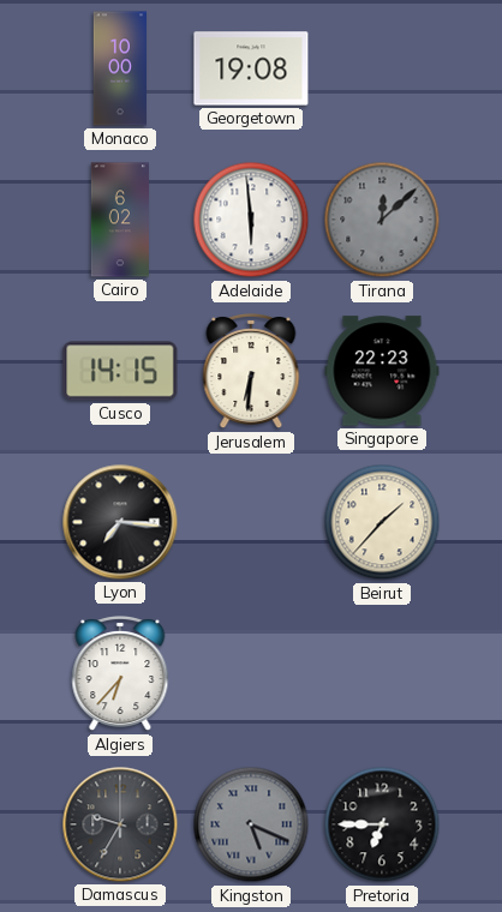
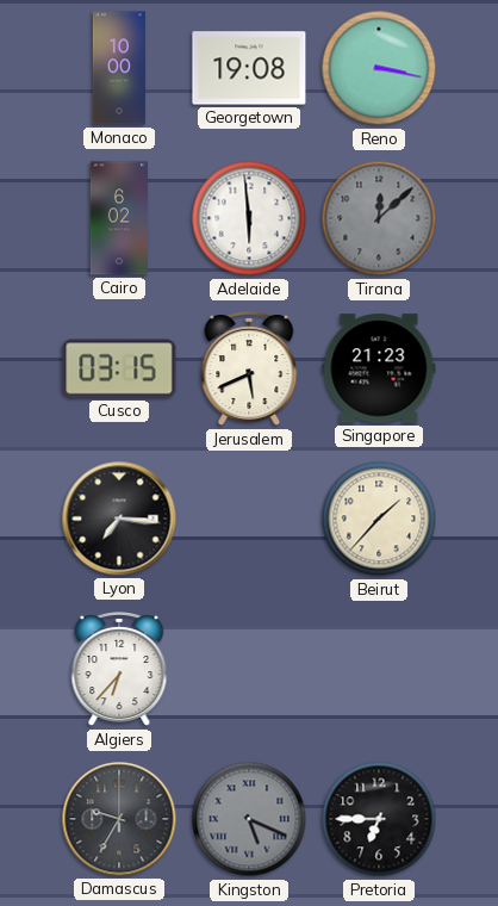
Reno: none -> 3:17 (379, 68)
Cusco: 14:15 -> 03:15 (119, 368)
Jerusalem: 6:31 -> 5:41 (249, 370)
Singapore: 22:23 -> 21:23 (379, 368)
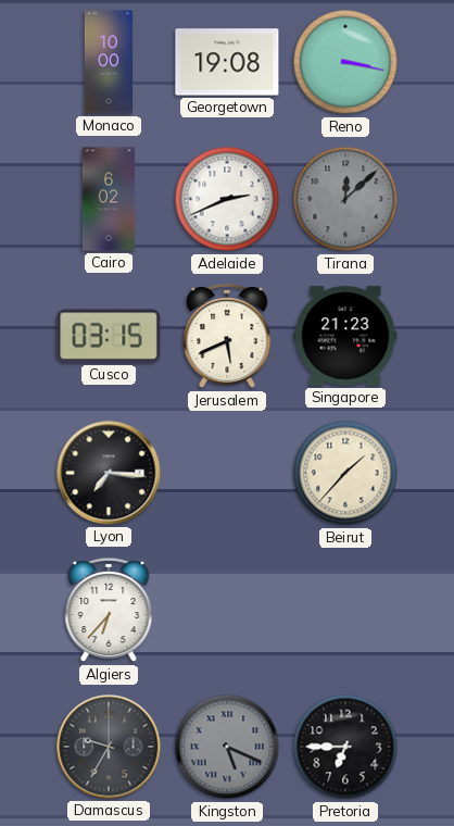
Adelaide: 5:59 -> 2:41 (227, 199)
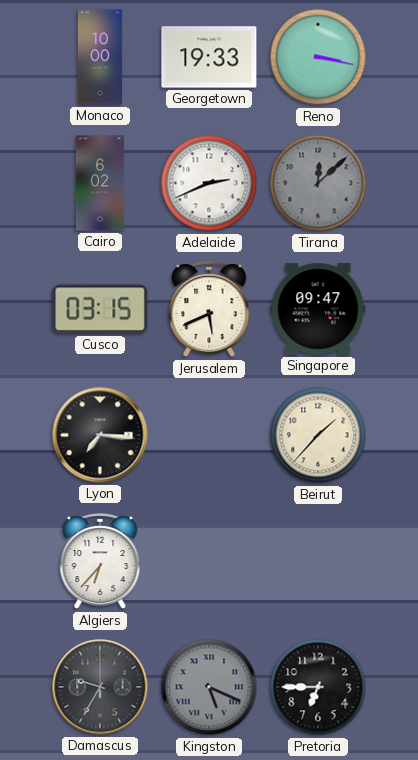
Georgetown: 19:08 -> 19:33 (209, 57)
Singapore: 21:23 -> 09:47 (318, 309)
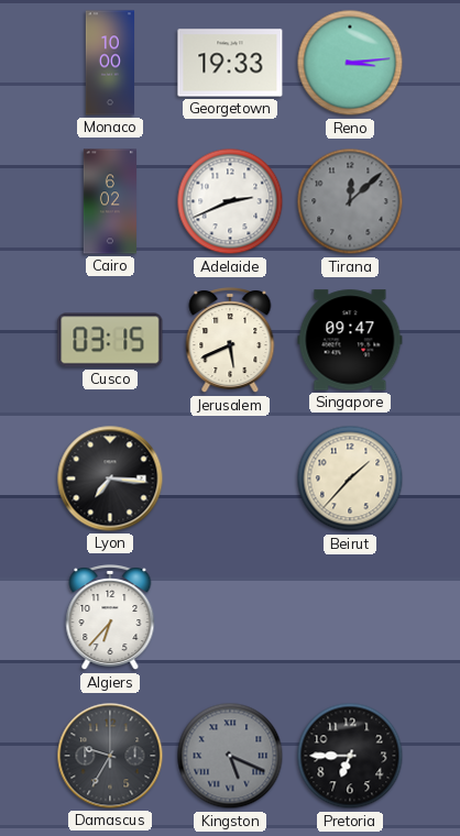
Reno: 3:17 -> 3:14 (350, 63)
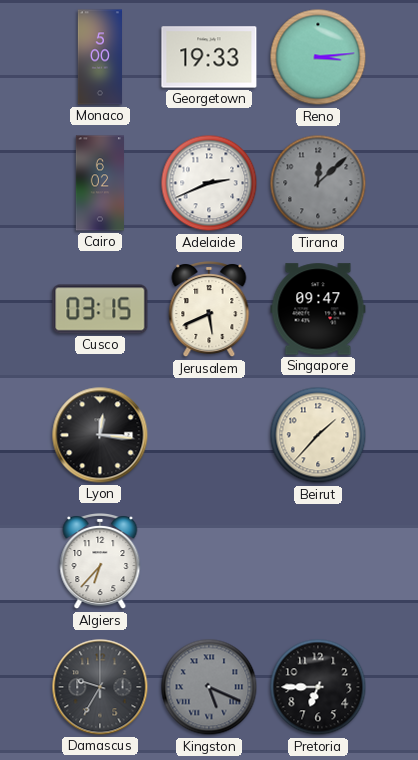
Monaco: 10:00 -> 5:00 (99, 57)
Lyon: 7:16 -> 12:16 (100, 435)
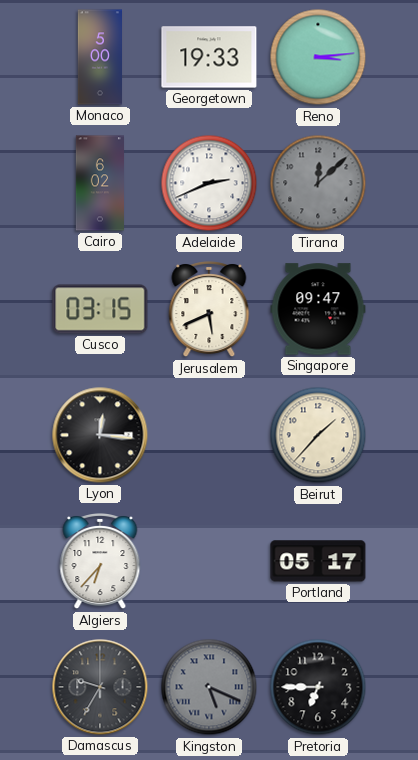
Portland: none -> 05:17 (318, 561)
